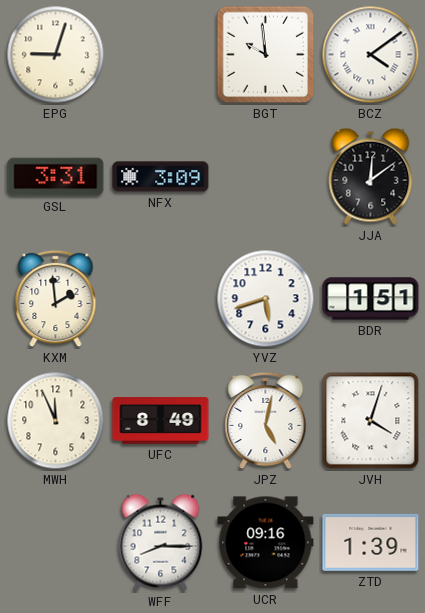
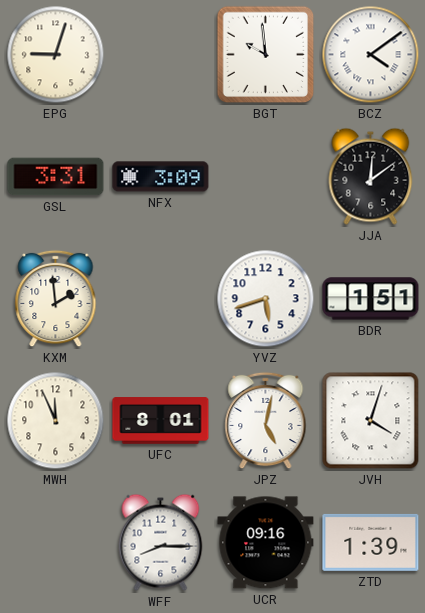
UFC: 8:49 -> 8:01 (161, 421)
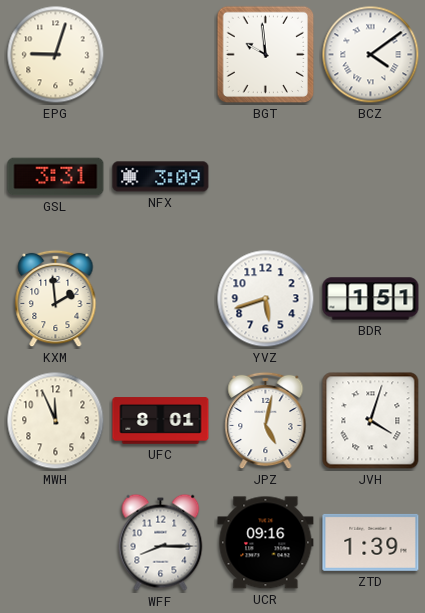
JJA: 12:09 -> none (371, 176)
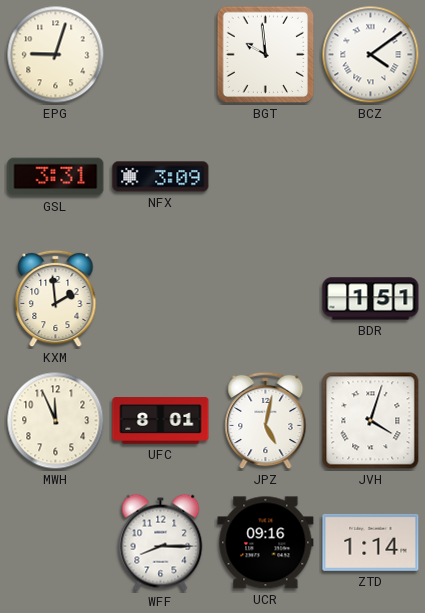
YVZ: 5:42 -> none (266, 299)
ZTD: 1:39 -> 1:14 (371, 542)
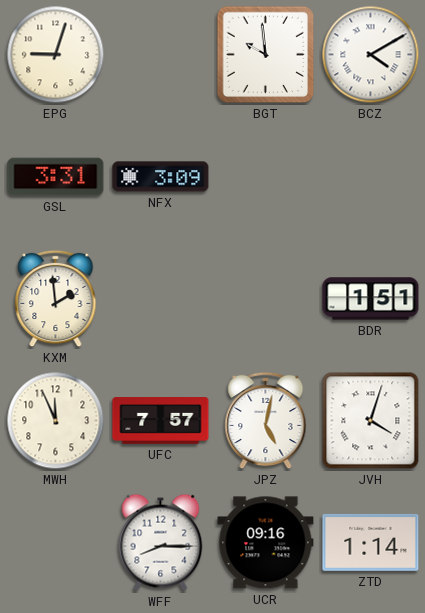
BCZ: 4:09 -> 4:10 (371, 55)
UFC: 8:01 -> 7:57 (161, 421)
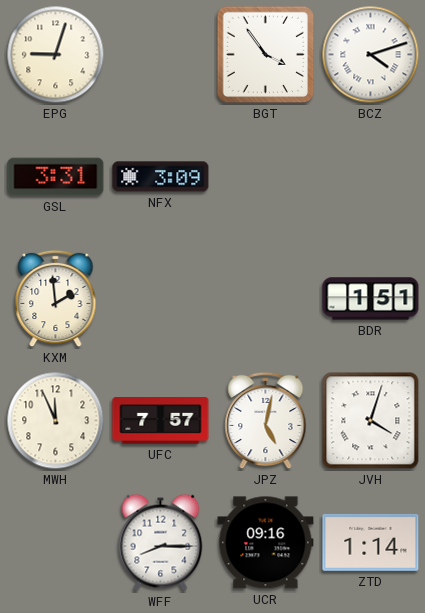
BGT: 9:59 -> 3:54 (266, 55)
BCZ: 4:10 -> 4:12 (371, 55)
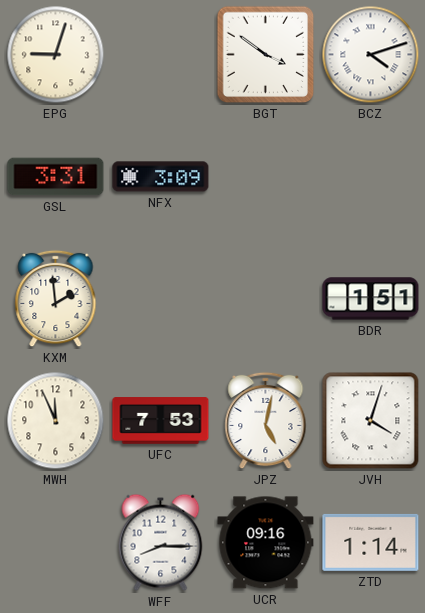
BGT: 3:54 -> 3:51 (266, 55)
UFC: 7:57 -> 7:53 (161, 421)
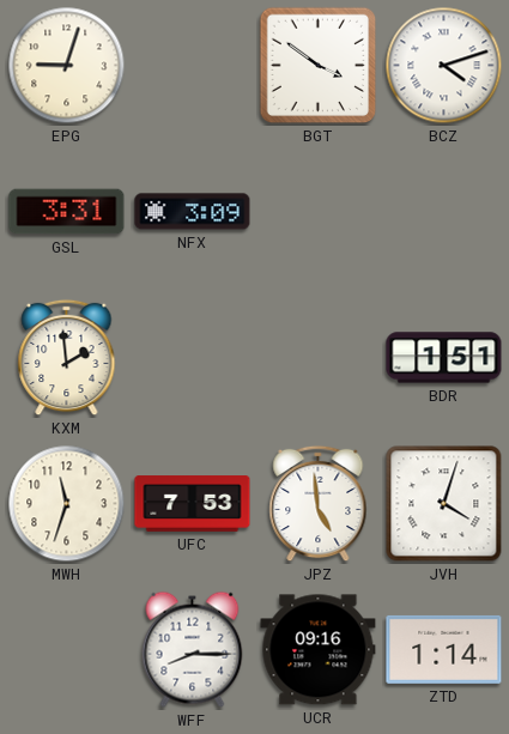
MWH: 11:56 -> 11:33 (67, 504)
JPZ: 5:02 -> 4:59 (319, 504)
